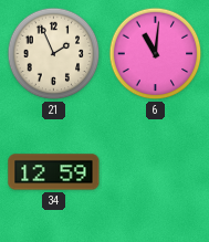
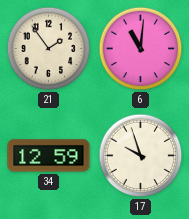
21: 1:56 -> 1:54 (49, 49)
17: none -> 9:57 (141, 156)
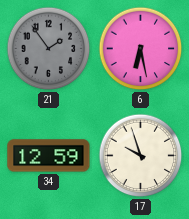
21 dial: cream -> grey (49, 49)
6: 11:01 -> 6:28 (141, 49)
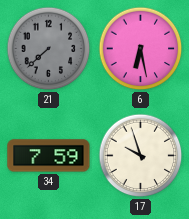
21: 1:54 -> 7:38 (49, 49)
34: 12:59 -> 7:59 (49, 156)
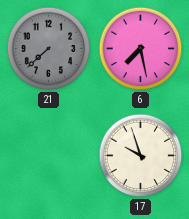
6: 6:28 -> 7:28 (141, 49)
34: 7:59 -> none (49, 156)
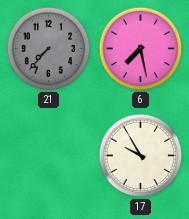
21: 7:38 -> 7:37 (49, 49)
17: 9:57 -> 9:55 (141, 156)
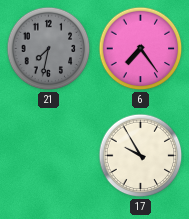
21: 7:37 -> 7:32 (49, 49)
6: 7:28 -> 7:24 (141, 49)
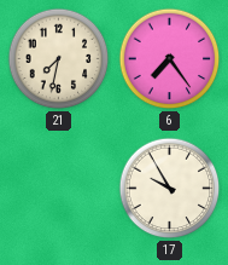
21 dial: grey -> cream (59, 59)
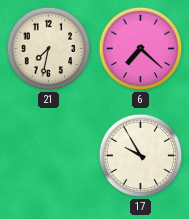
6: 7:24 -> 7:22 (141, 49)
